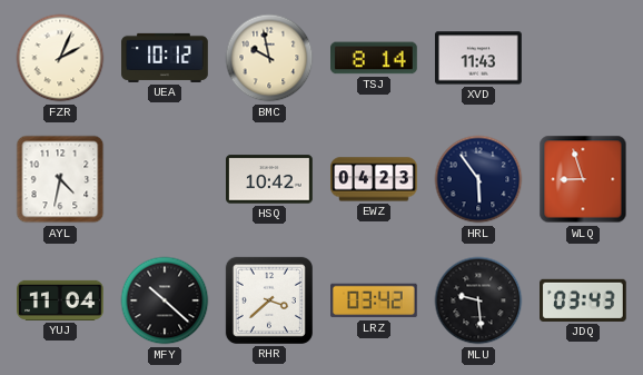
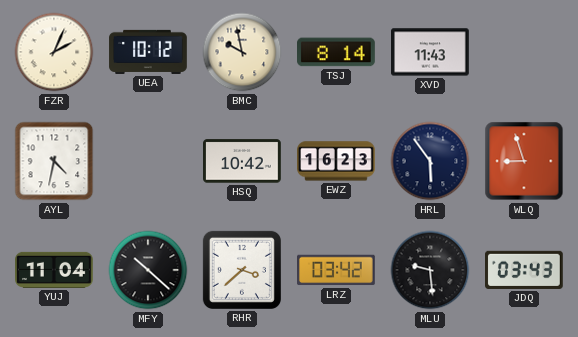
EWZ: 04:23 -> 16:23 (336, 161)
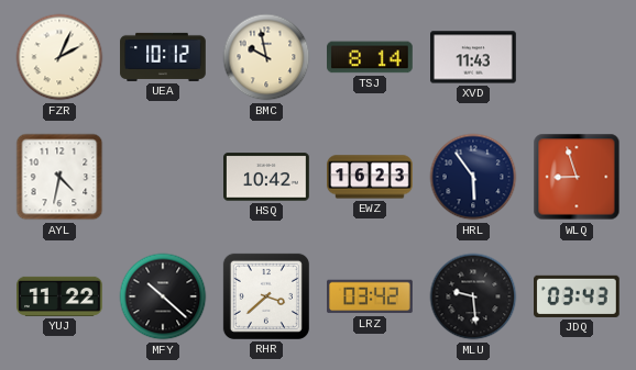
YUJ: 11:04 -> 11:22 (61, 296)
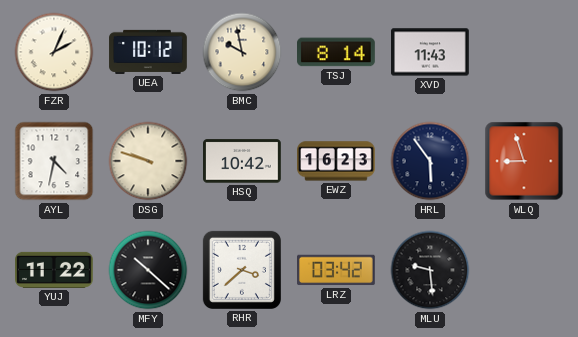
DSG: none -> 9:48 (148, 161)
JDQ: 03:43 -> none (578, 296)
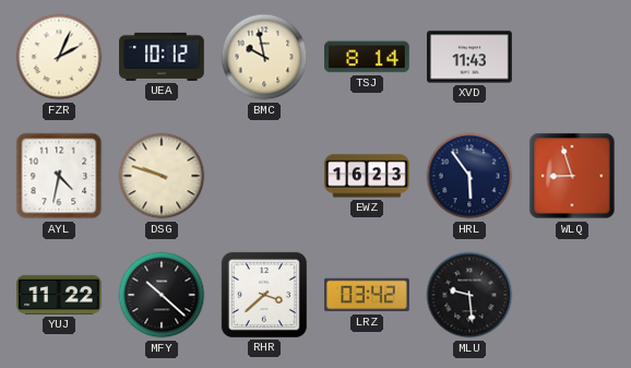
HSQ: 10:42 -> none (243, 161)
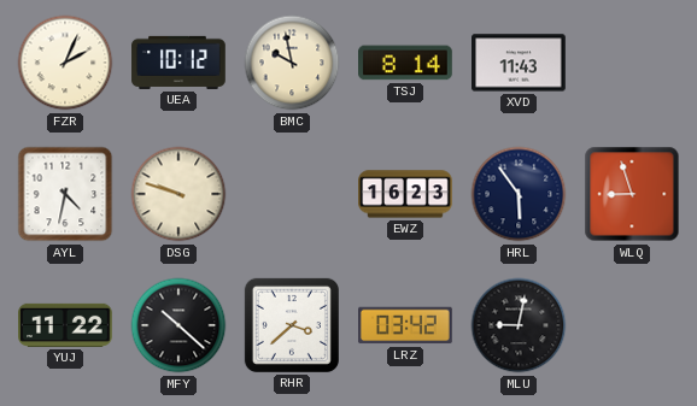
MLU: 9:29 -> 9:02 (519, 325)
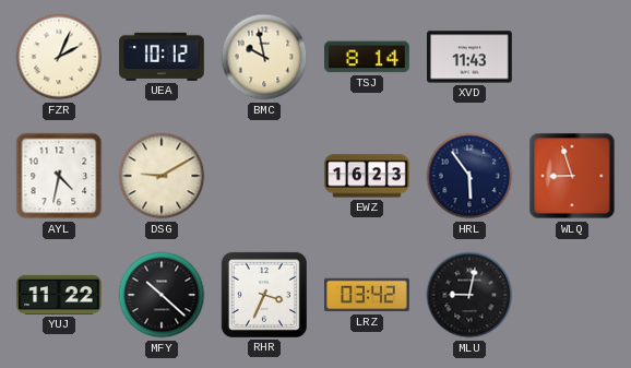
DSG: 9:48 -> 9:10 (162, 176)
RHR: 3:38 -> 3:34 (264, 295)
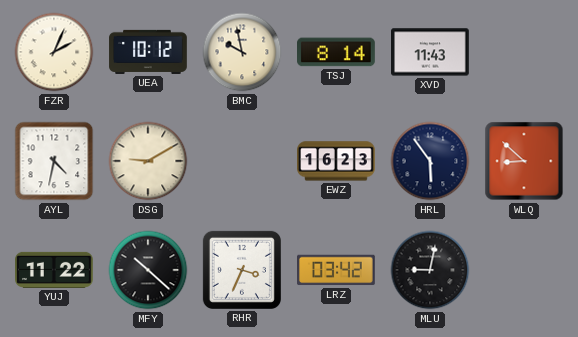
WLQ: 8:57 -> 8:52 (524, 161)
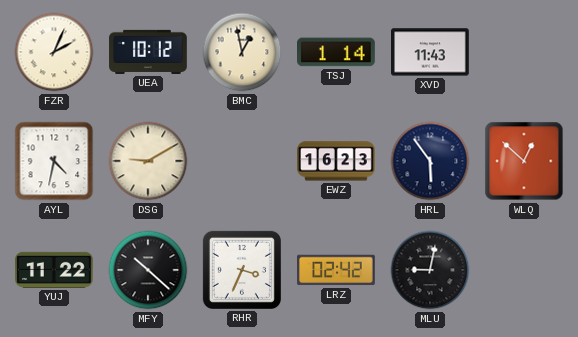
BMC: 9:58 -> 12:58 (242, 52)
TSJ: 8:14 -> 1:14 (337, 52)
WLQ: 8:52 -> 12:52 (524, 161)
LRZ: 03:42 -> 02:42 (337, 270)
